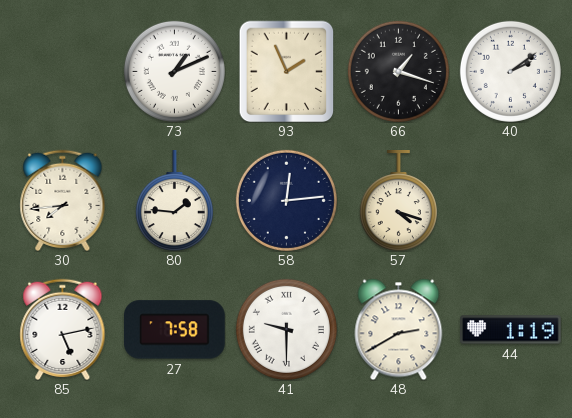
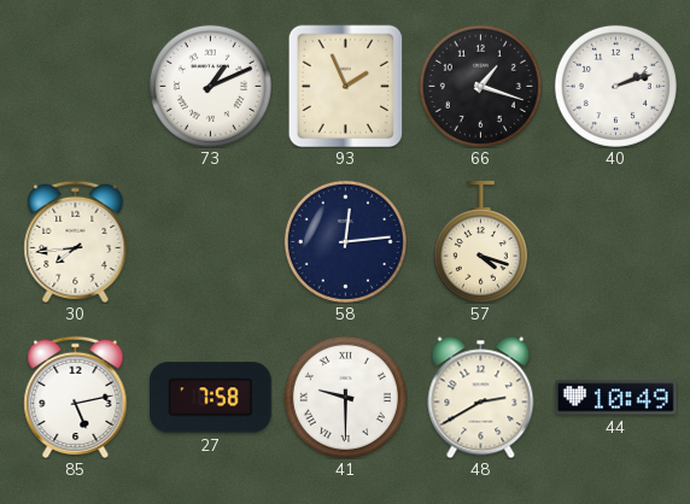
40: 2:09 -> 2:12 (615, 86)
80: 1:46 -> none (174, 201)
44: 1:19 -> 10:49 (616, 398)
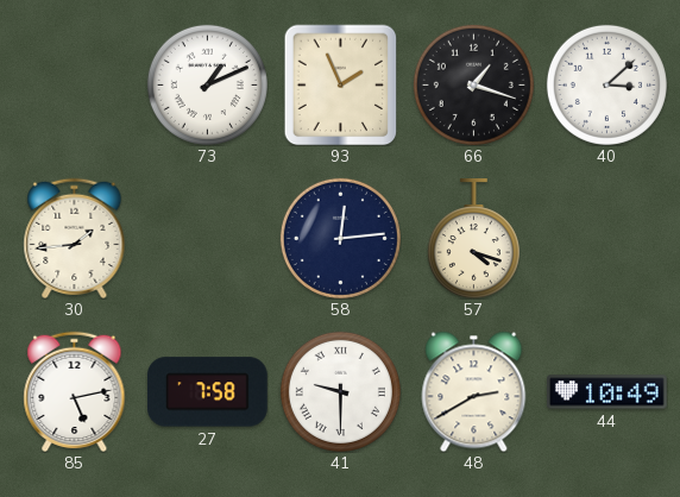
40: 2:12 -> 3:08 (606, 84)
30: 7:44 -> 1:44 (75, 238)
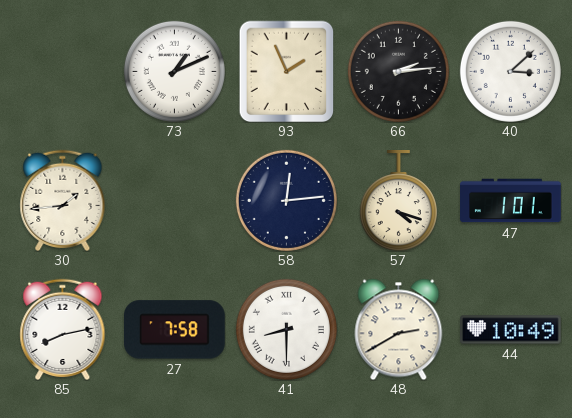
66: 1:18 -> 2:14 (398, 71)
47: none -> 1:01 (511, 201)
85: 5:13 -> 8:13 (63, 329)
41: 9:30 -> 8:30 (286, 329)
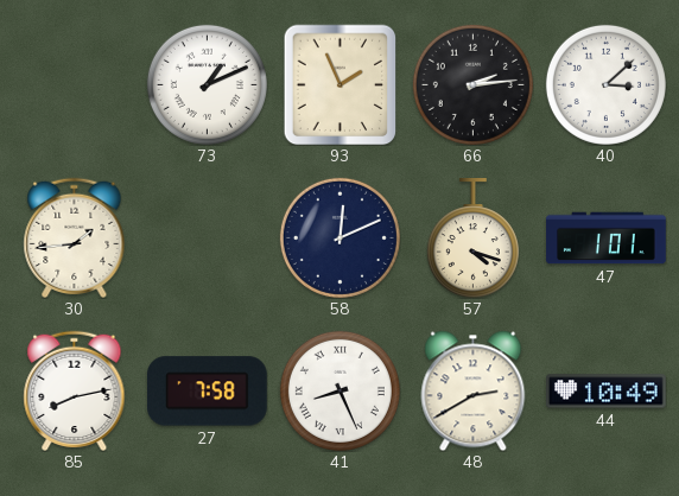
58: 12:14 -> 12:11 (339, 237)
41: 8:30 -> 8:26 (339, 390)
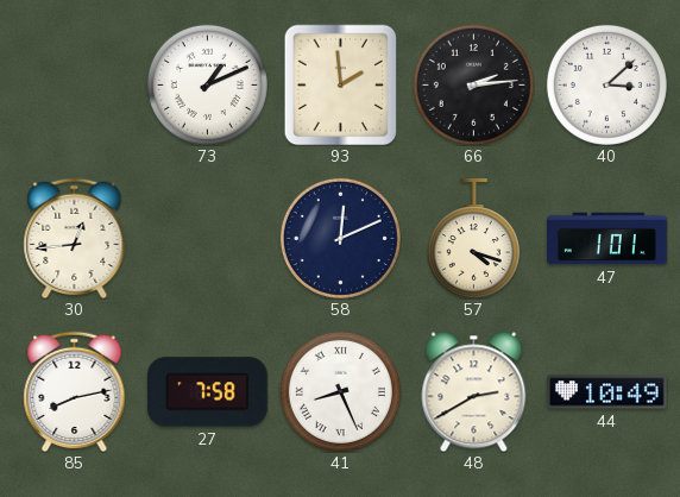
93: 1:56 -> 1:59 (341, 84)
30: 1:44 -> 12:44 (75, 238)
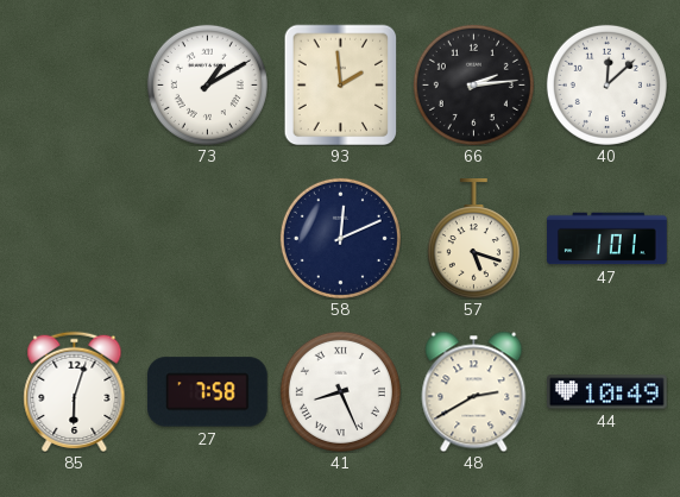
73: 1:11 -> 1:10 (207, 84)
40: 3:08 -> 12:08 (606, 84)
30: 12:44 -> none (75, 238)
57: 4:18 -> 5:18 (473, 239)
85: 8:13 -> 6:03 (75, 391)
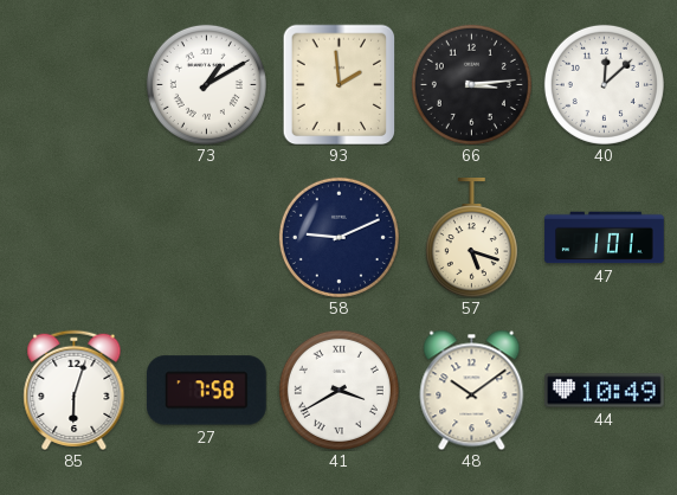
66: 2:14 -> 3:14 (471, 84)
58: 12:11 -> 9:11 (338, 237)
41: 8:26 -> 3:40 (338, 390)
48: 2:40 -> 10:09 (472, 390)
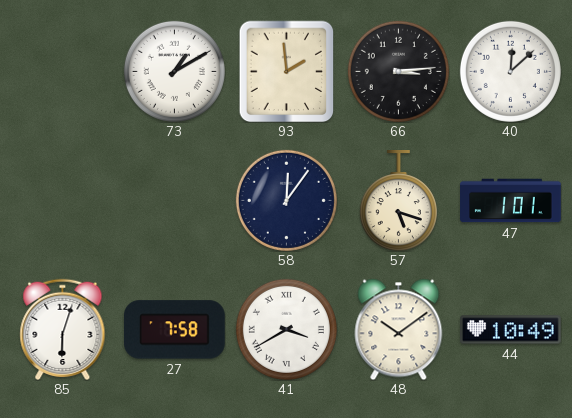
58: 9:11 -> 12:06 (286, 200)
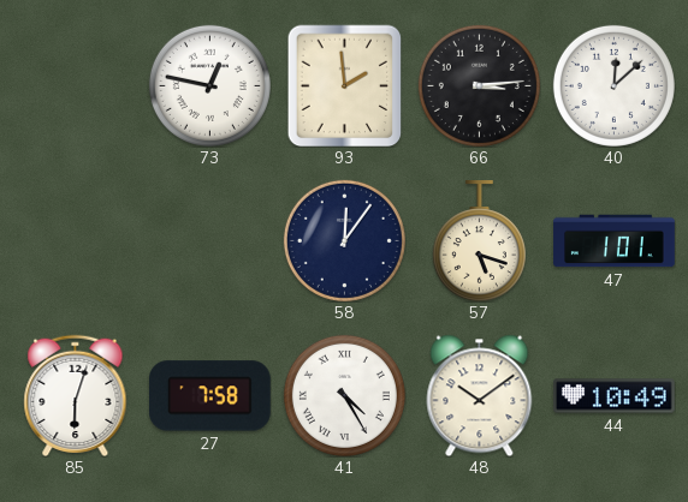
73: 1:10 -> 12:47 (209, 85)
41: 3:40 -> 4:25 (344, 395)
